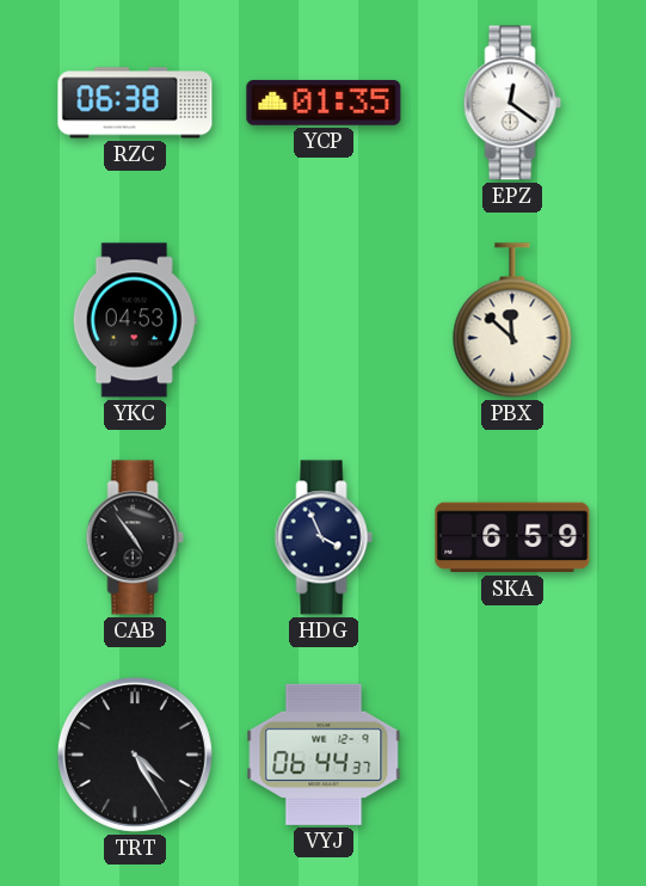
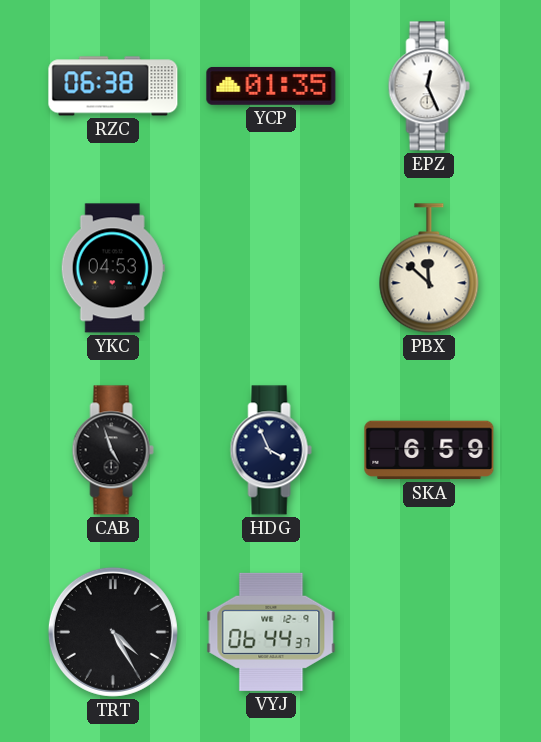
EPZ: 12:21 -> 12:26 (429, 86)
CAB: 4:54 -> 4:57 (113, 450)
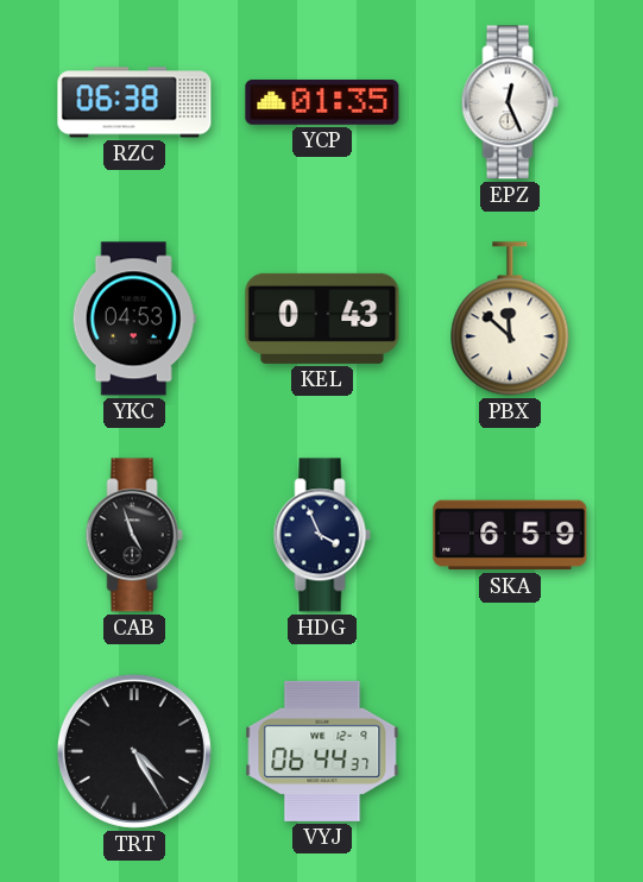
KEL: none -> 0:43 (322, 319)
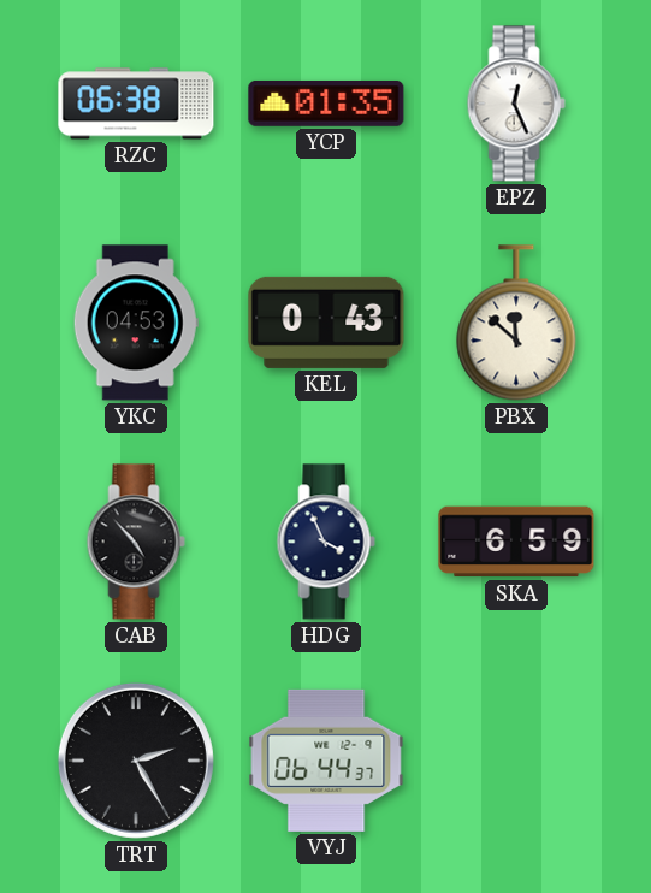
CAB: 4:57 -> 4:53 (136, 542)
TRT: 4:25 -> 2:25 (136, 761)
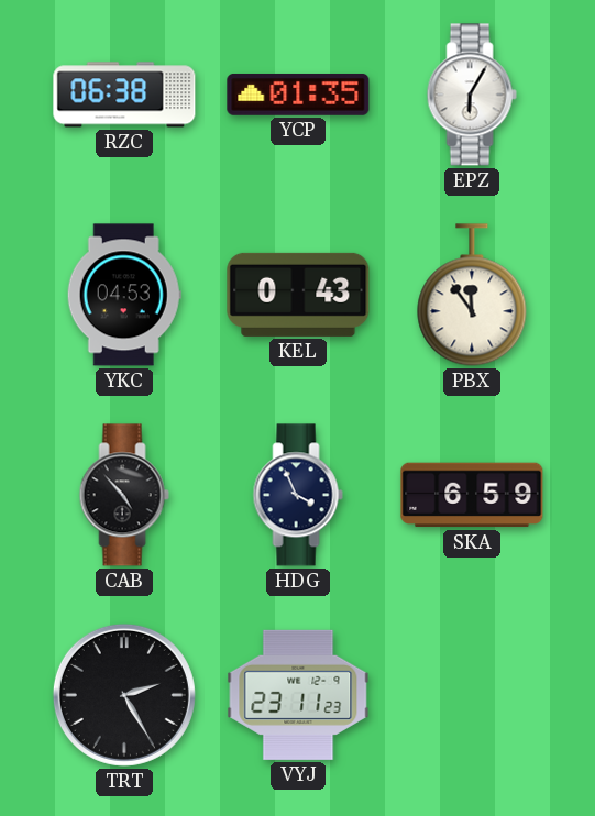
EPZ: 12:26 -> 6:05 (472, 95)
PBX: 11:52 -> 11:54 (472, 295)
VYJ: 06:44 -> 23:11 (298, 695)
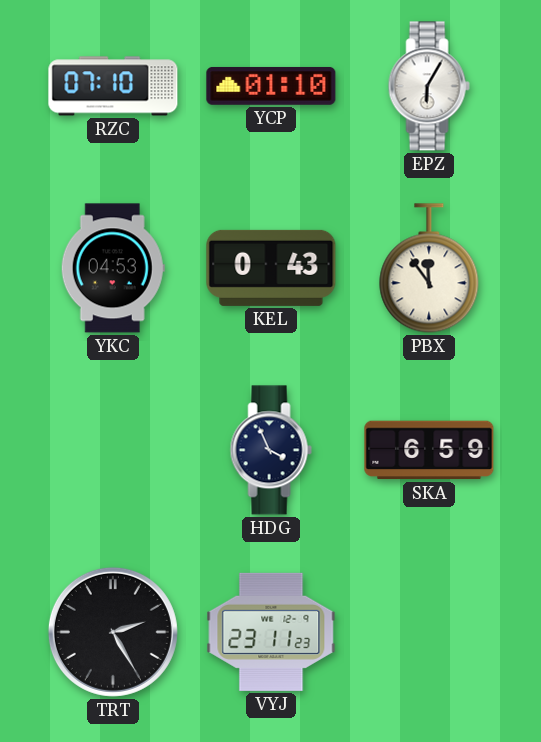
RZC: 06:38 -> 07:10 (113, 86)
YCP: 01:35 -> 01:10 (271, 86)
CAB: 4:53 -> none (124, 495)
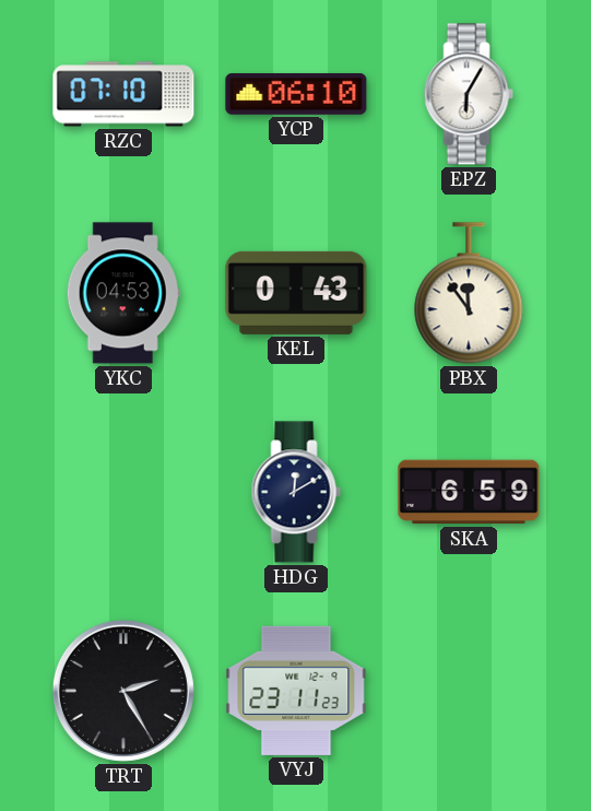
YCP: 01:10 -> 06:10 (296, 94)
HDG: 3:56 -> 12:10 (296, 492)
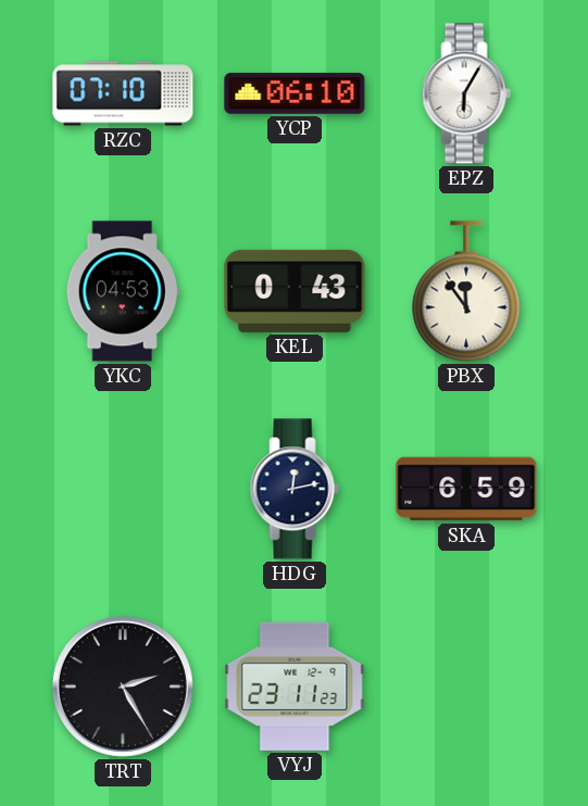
HDG: 12:10 -> 12:13 (295, 489)
